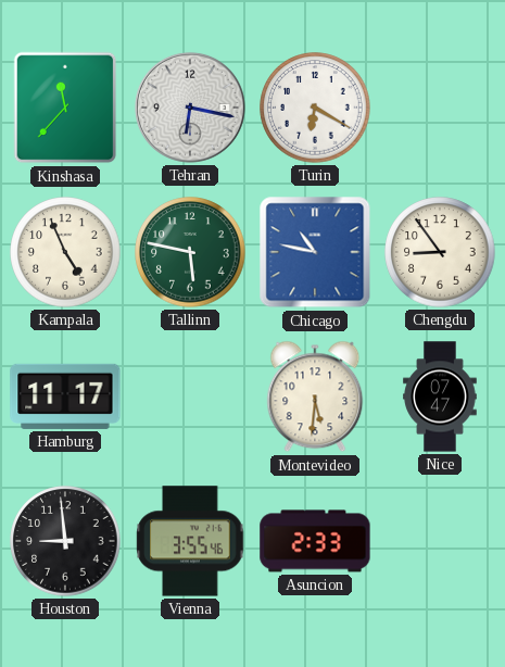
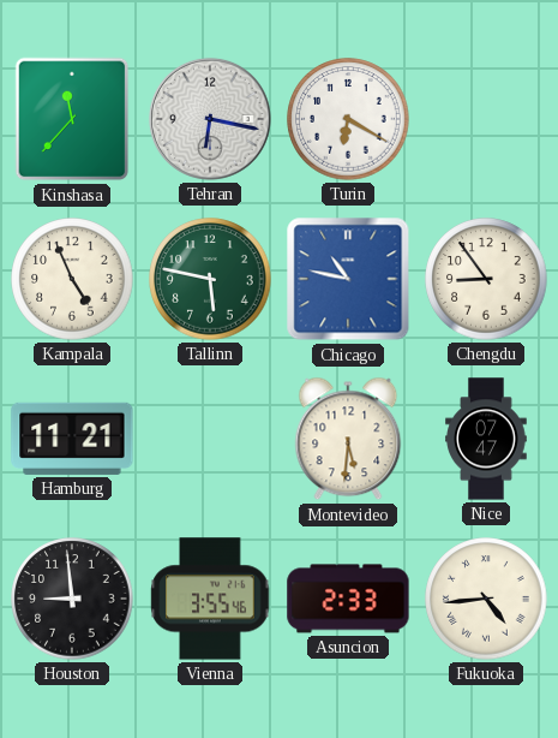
Hamburg: 11:17 -> 11:21 (72, 439)
Fukuoka: none -> 4:44 (486, 599)
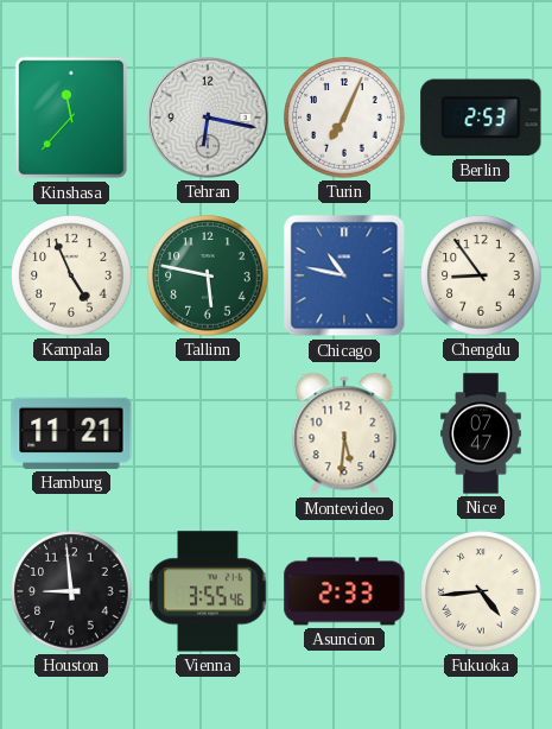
Turin: 6:20 -> 7:04 (344, 118)
Berlin: none -> 2:53 (481, 118)
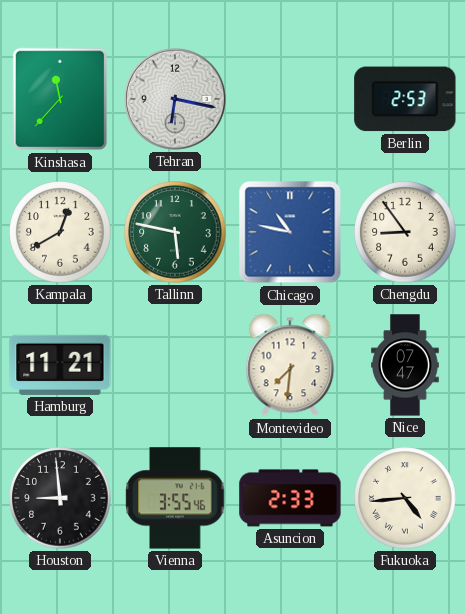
Turin: 7:04 -> none (344, 118)
Kampala: 4:56 -> 12:40 (60, 232)
Montevideo: 5:31 -> 7:31 (290, 365)
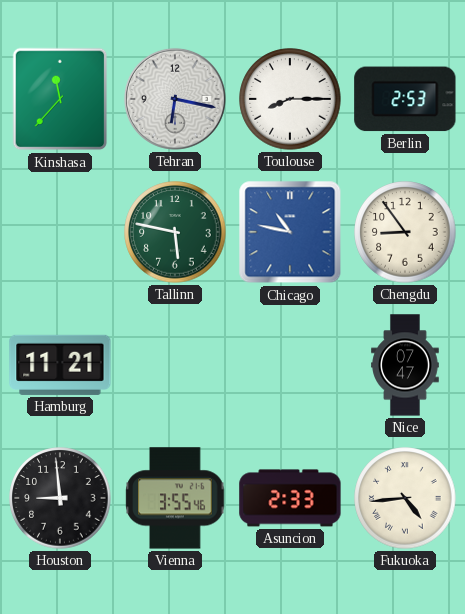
Toulouse: none -> 8:15 (290, 99)
Kampala: 12:40 -> none (60, 232)
Montevideo: 7:31 -> none (290, 365)
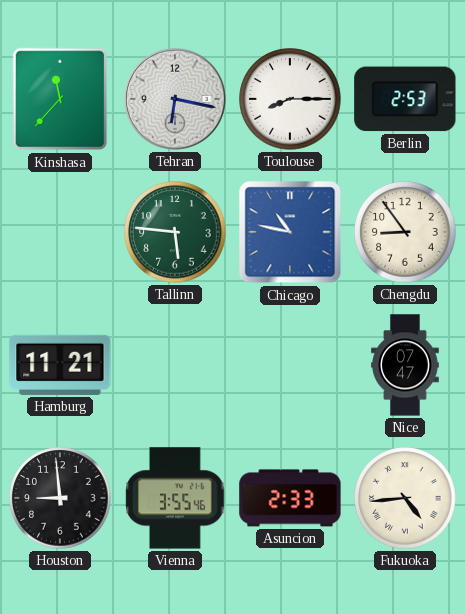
Tallinn: 5:47 -> 5:46 (175, 232)
